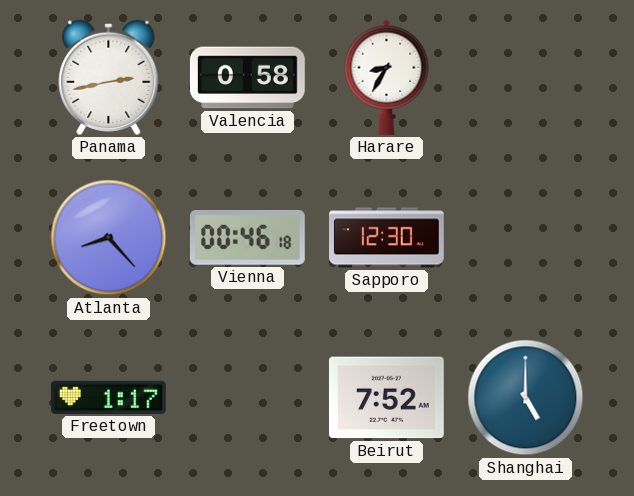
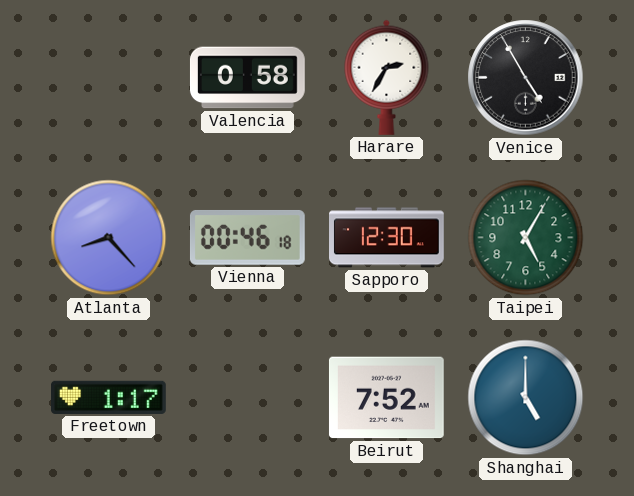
Panama: 2:43 -> none (109, 77)
Harare: 8:35 -> 2:35 (387, 77)
Venice: none -> 4:55 (526, 78)
Taipei: none -> 5:05 (526, 238)
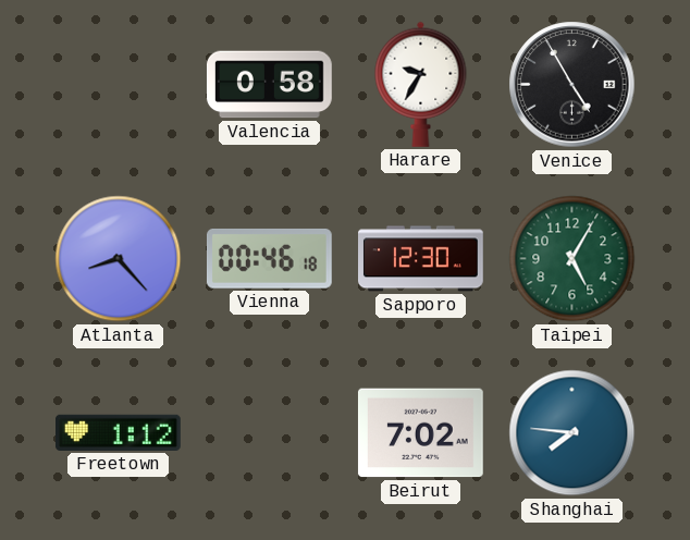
Harare: 2:35 -> 9:35 (421, 84)
Freetown: 1:17 -> 1:12 (119, 432)
Beirut: 7:52 -> 7:02 (420, 433)
Shanghai: 5:00 -> 7:46 (572, 433)
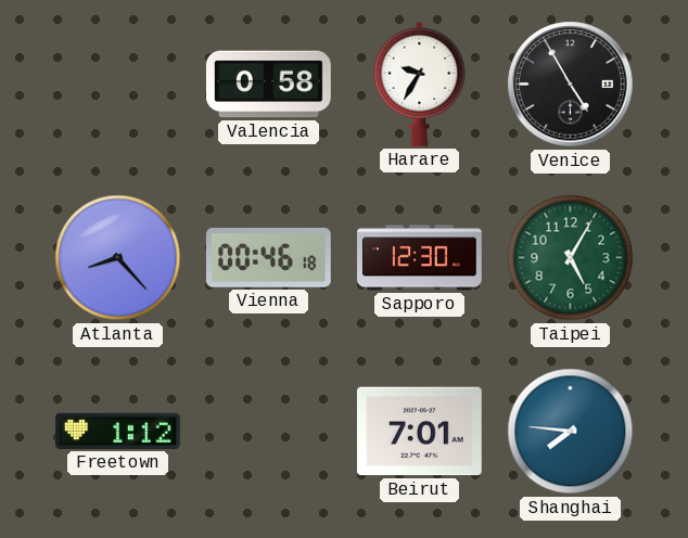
Beirut: 7:02 -> 7:01 (419, 432)
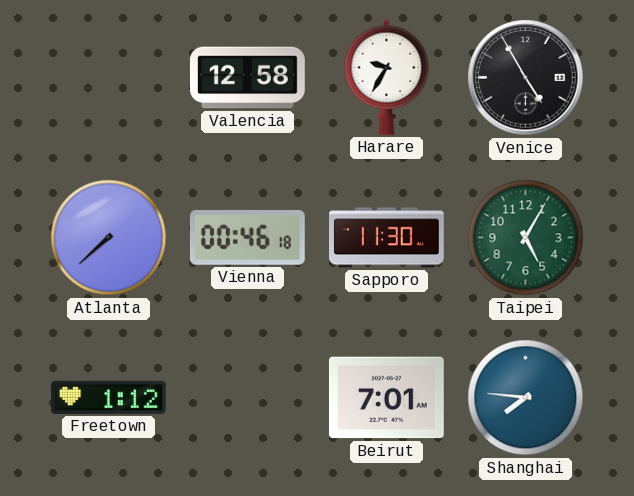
Valencia: 0:58 -> 12:58 (248, 78)
Atlanta: 8:23 -> 7:38 (109, 238)
Sapporo: 12:30 -> 11:30 (387, 238)
